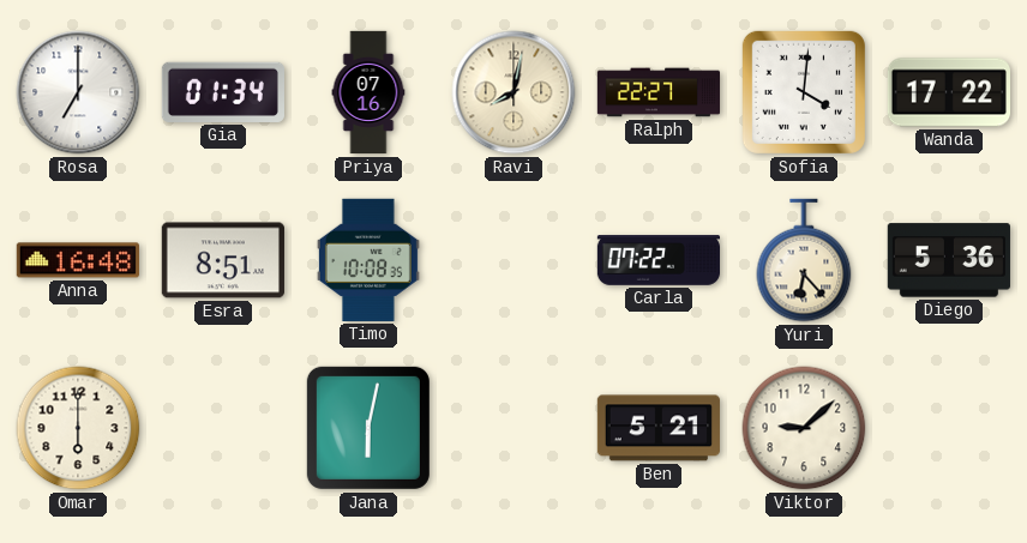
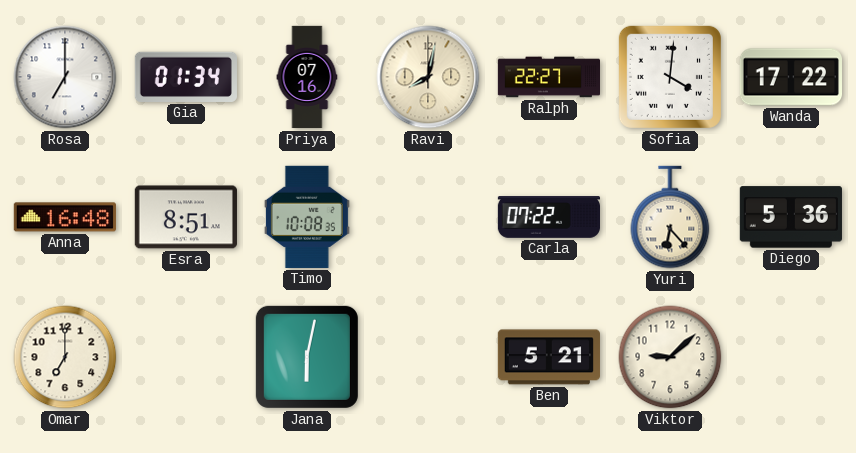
Omar: 6:00 -> 7:00 (65, 357)
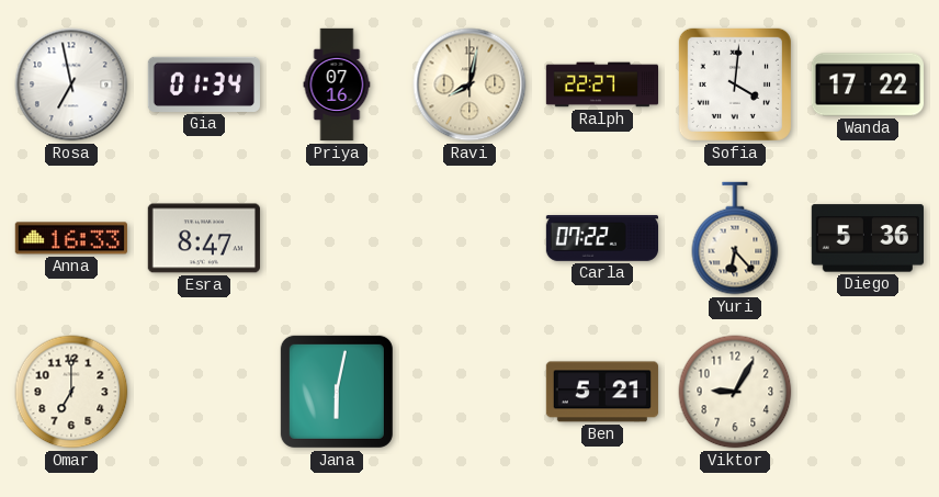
Rosa: 7:00 -> 6:58 (71, 84)
Anna: 16:48 -> 16:33 (71, 238)
Esra: 8:51 -> 8:47 (204, 238)
Timo: 10:08 -> none (307, 217)
Viktor: 9:08 -> 9:05 (735, 392)
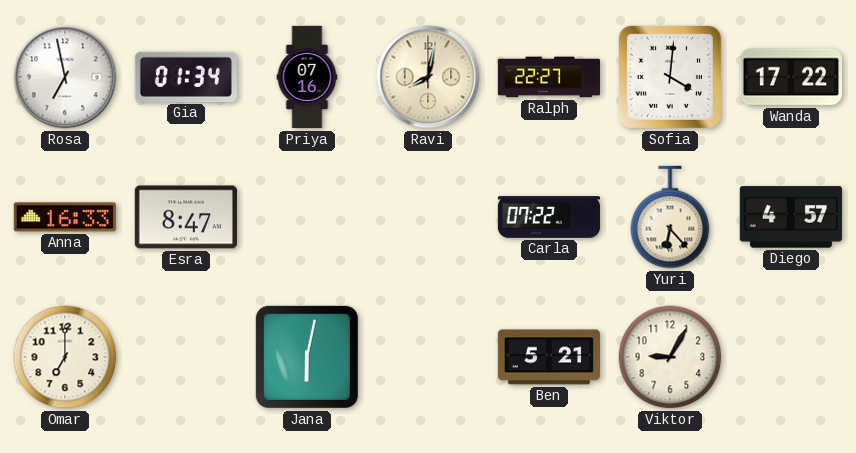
Diego: 5:36 -> 4:57 (791, 217)
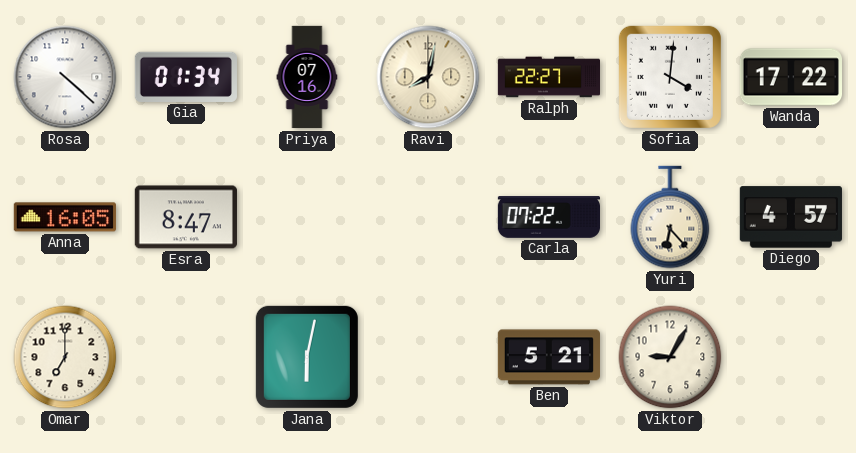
Rosa: 6:58 -> 4:22 (65, 77)
Anna: 16:33 -> 16:05 (65, 217)
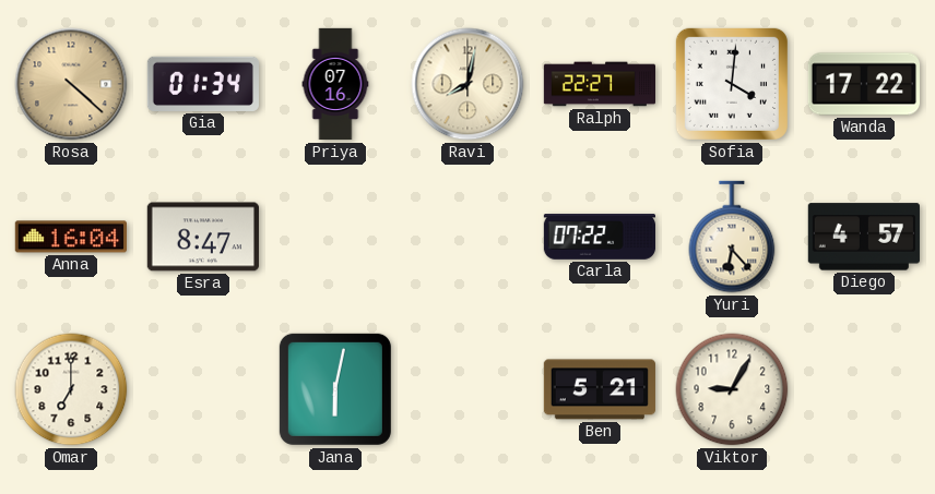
Rosa dial: white -> champagne (71, 84)
Anna: 16:05 -> 16:04 (71, 237)
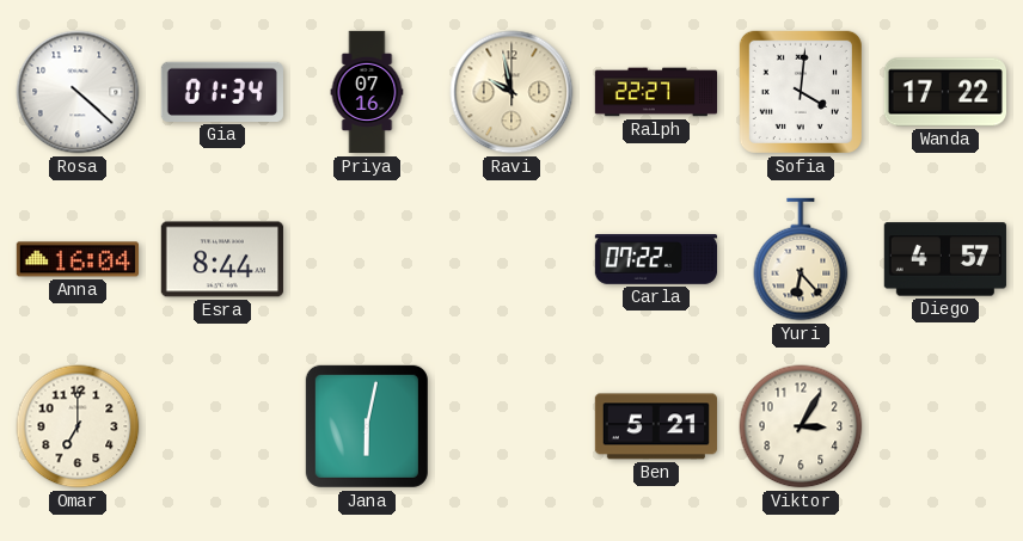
Rosa dial: champagne -> white (78, 92)
Ravi: 8:02 -> 9:58 (511, 92)
Esra: 8:47 -> 8:44 (222, 259)
Viktor: 9:05 -> 3:05 (801, 426)
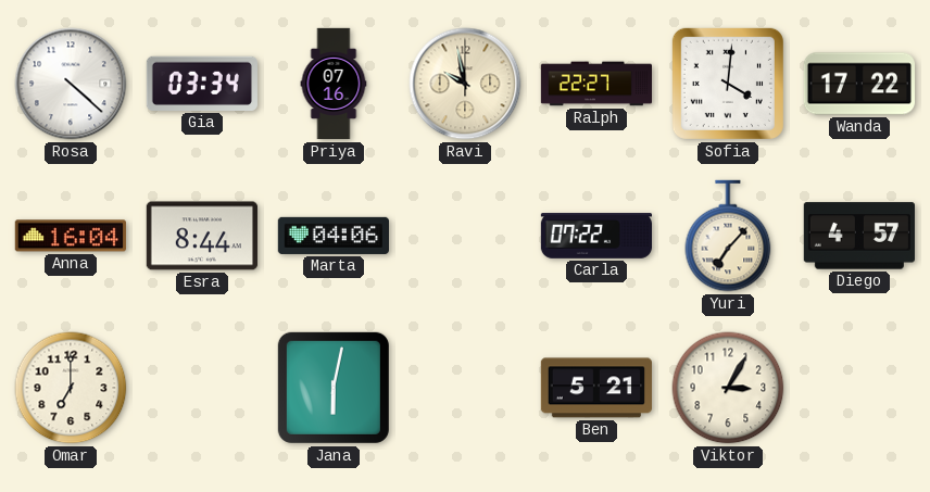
Gia: 01:34 -> 03:34 (202, 84)
Marta: none -> 04:06 (332, 236)
Yuri: 6:23 -> 7:07 (728, 236)
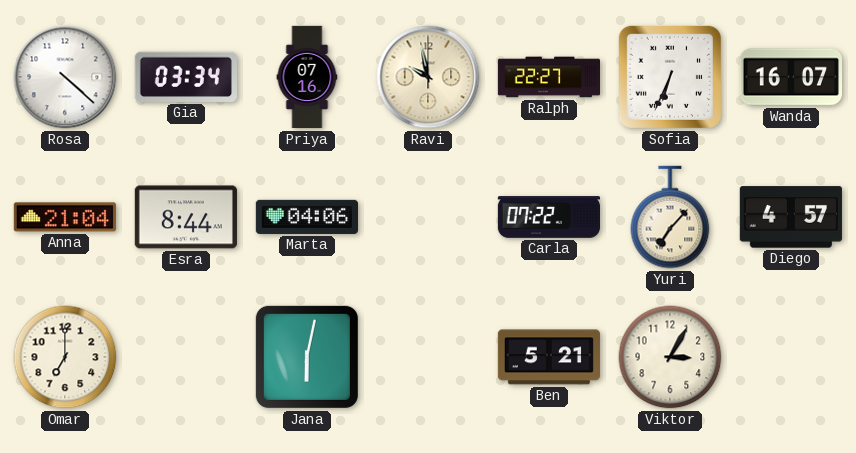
Sofia: 4:01 -> 6:34 (670, 77)
Wanda: 17:22 -> 16:07 (790, 77)
Anna: 16:04 -> 21:04 (65, 217)
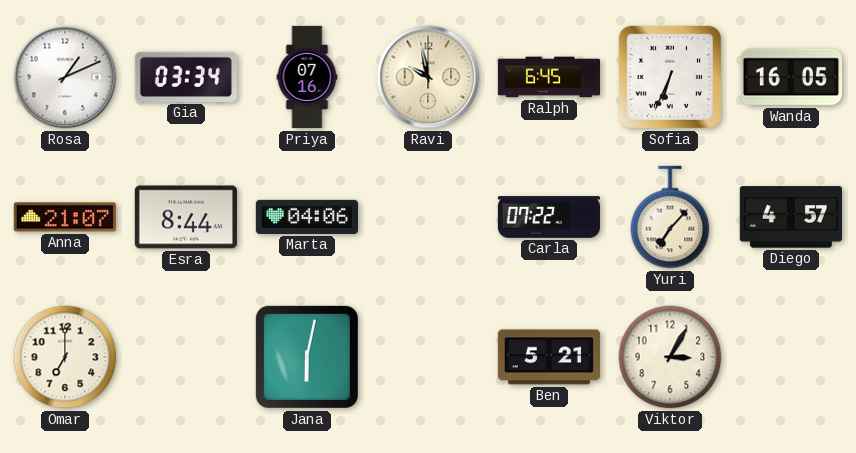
Rosa: 4:22 -> 1:11 (65, 77)
Ralph: 22:27 -> 6:45 (548, 77)
Wanda: 16:07 -> 16:05 (790, 77)
Anna: 21:04 -> 21:07 (65, 217)
